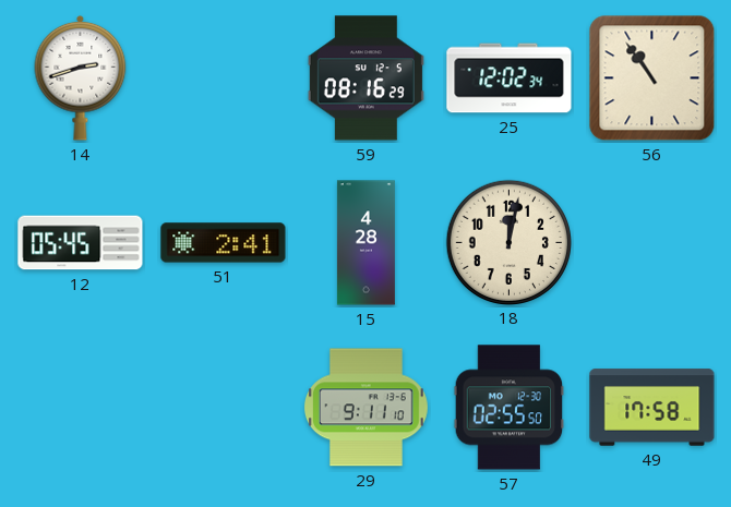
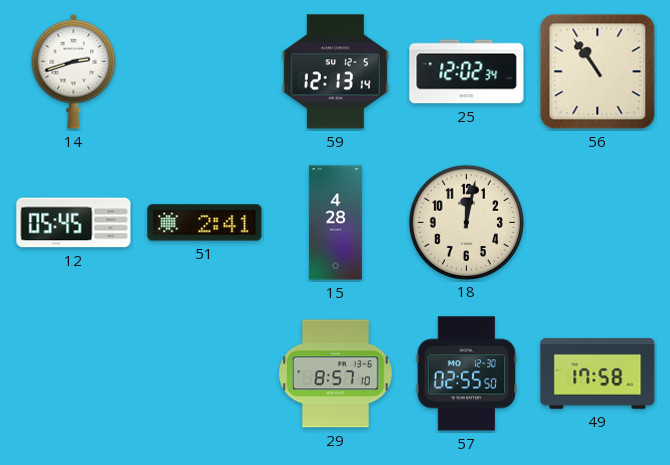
59: 08:16 -> 12:13 (335, 72)
29: 9:11 -> 8:57 (335, 374)
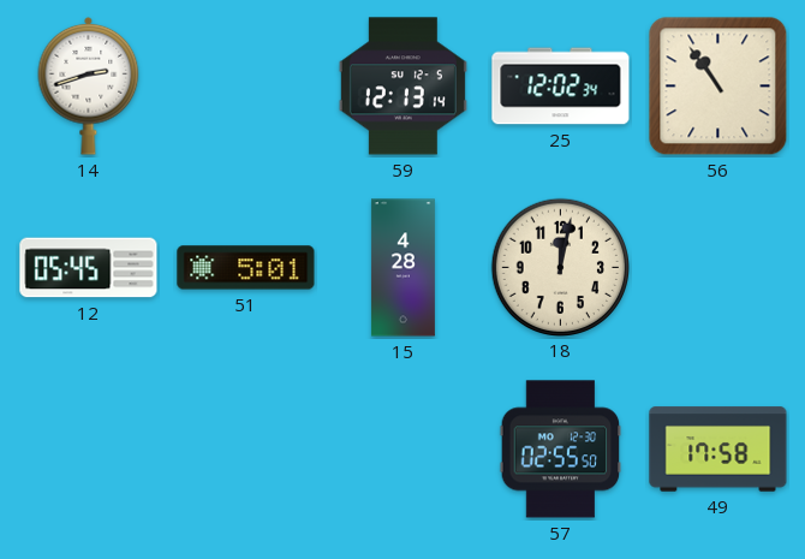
51: 2:41 -> 5:01 (246, 268)
29: 8:57 -> none (335, 374)
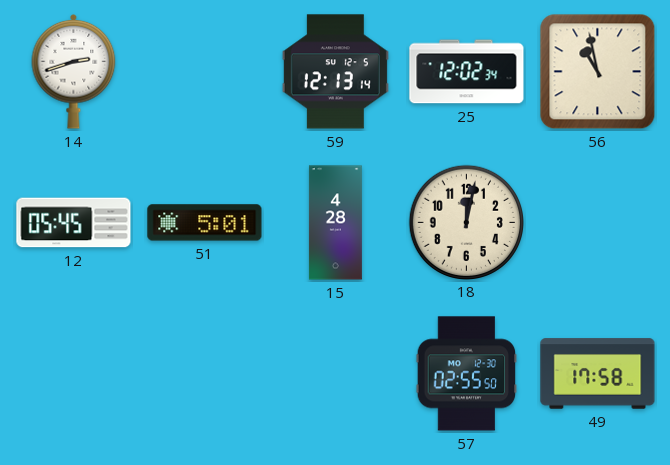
56: 10:54 -> 10:58 (598, 72)
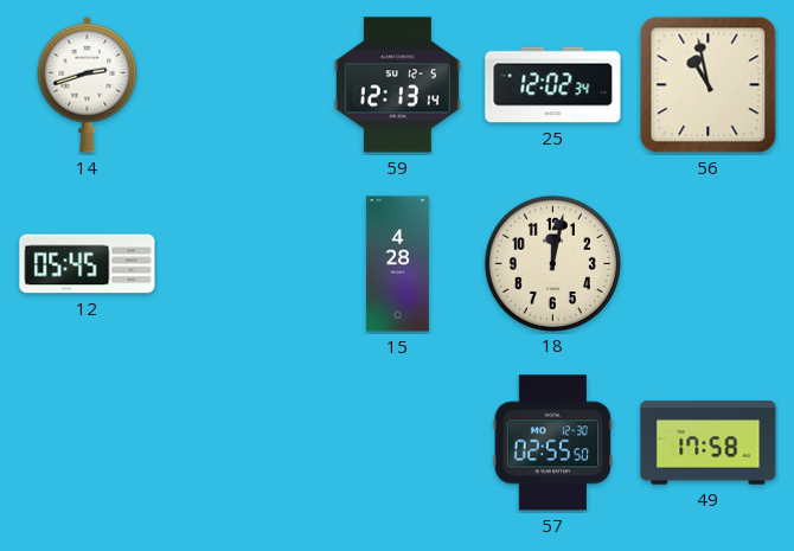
51: 5:01 -> none (205, 223)
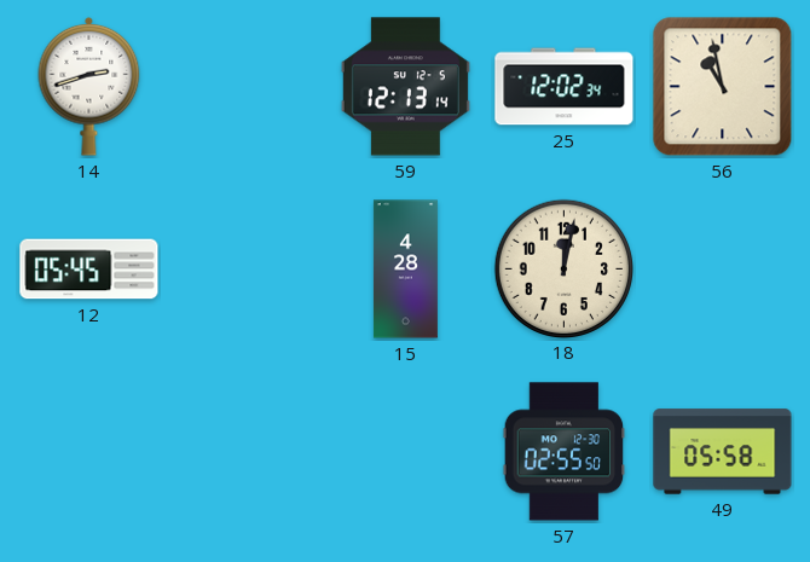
49: 17:58 -> 05:58 (723, 452)
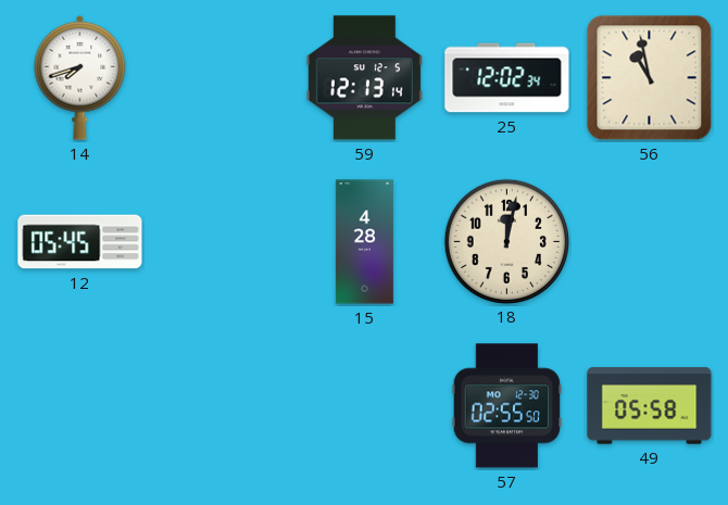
14: 2:42 -> 7:42 (80, 77)
